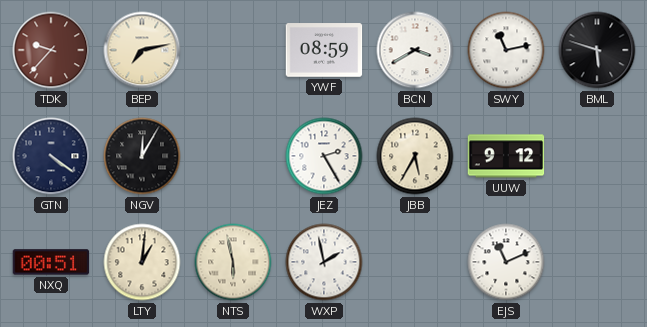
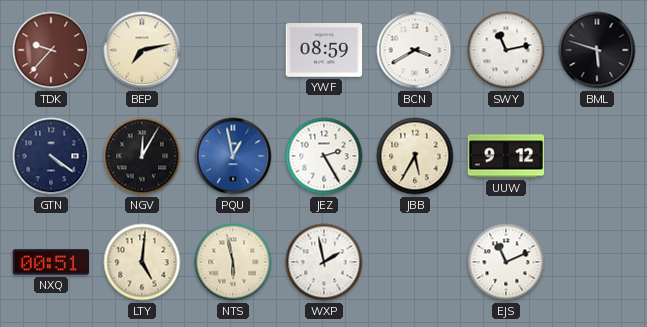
PQU: none -> 12:58 (233, 156)
LTY: 1:01 -> 5:01 (142, 262)
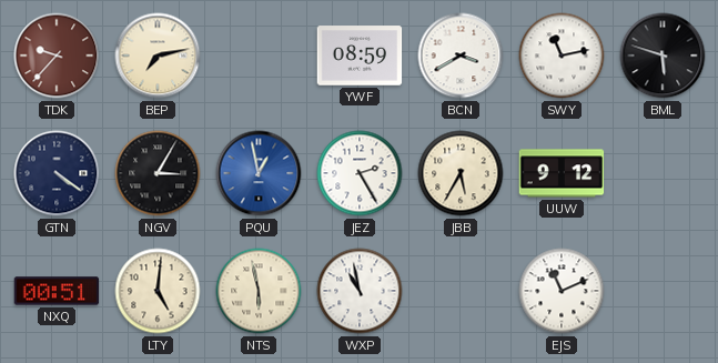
NGV: 12:05 -> 3:05 (158, 173)
WXP: 1:58 -> 10:58 (360, 291)
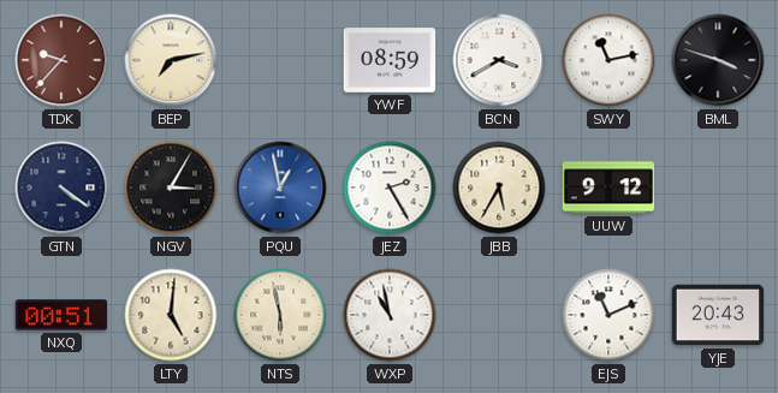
BML: 5:48 -> 3:48 (718, 60)
YJE: none -> 20:43 (718, 315)
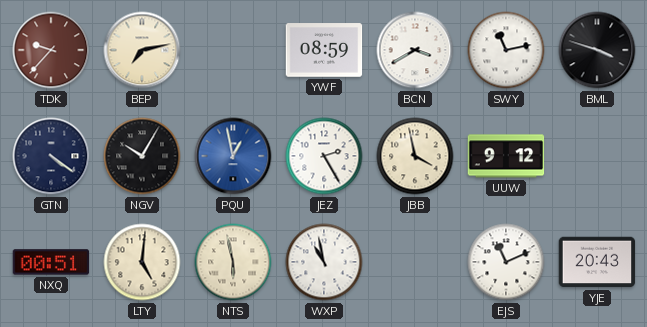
NGV: 3:05 -> 10:05 (142, 156)
JBB: 5:35 -> 3:58 (415, 156)
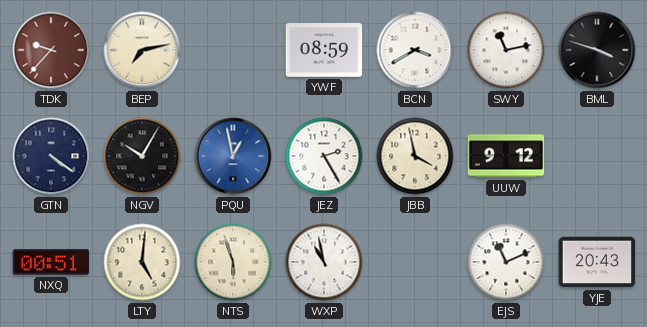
NTS: 5:58 -> 5:57 (233, 262)
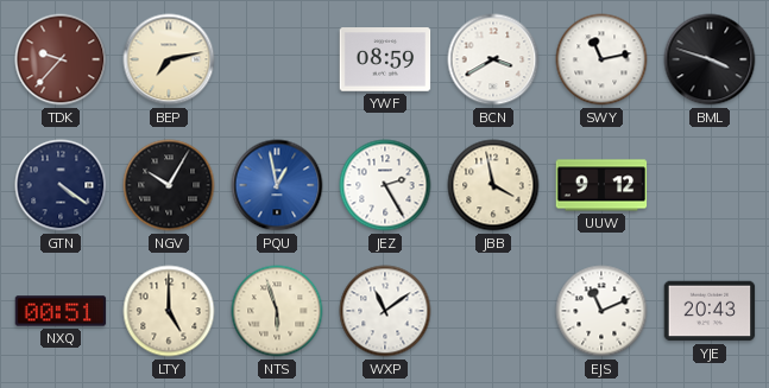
LTY: 5:01 -> 5:00 (169, 311)
WXP: 10:58 -> 11:09 (385, 311)
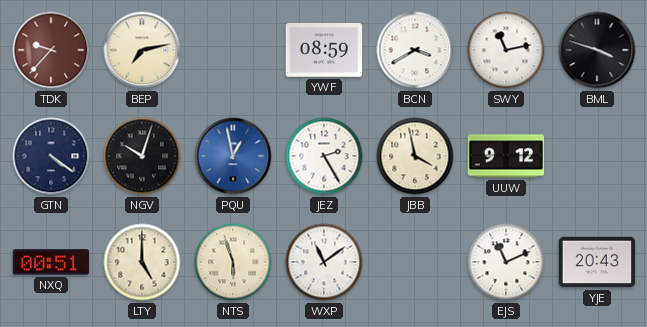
NGV: 10:05 -> 10:03 (142, 156)
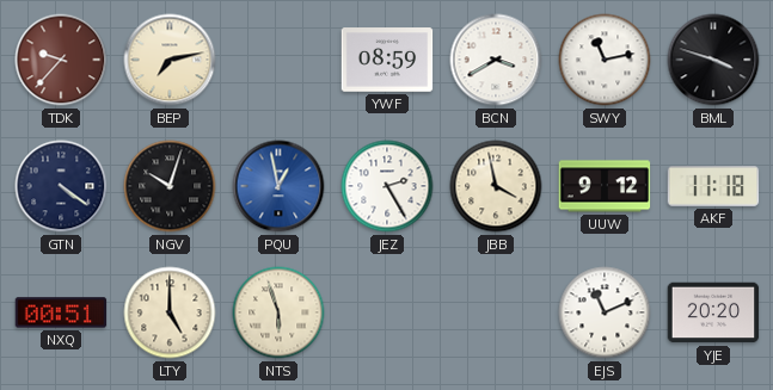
AKF: none -> 11:18 (713, 187)
WXP: 11:09 -> none (324, 262)
YJE: 20:43 -> 20:20 (713, 312)
